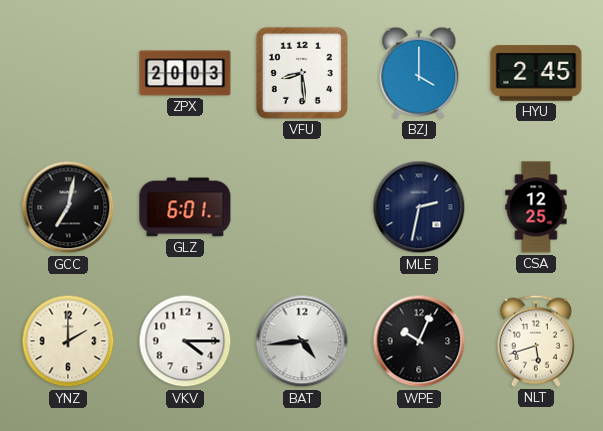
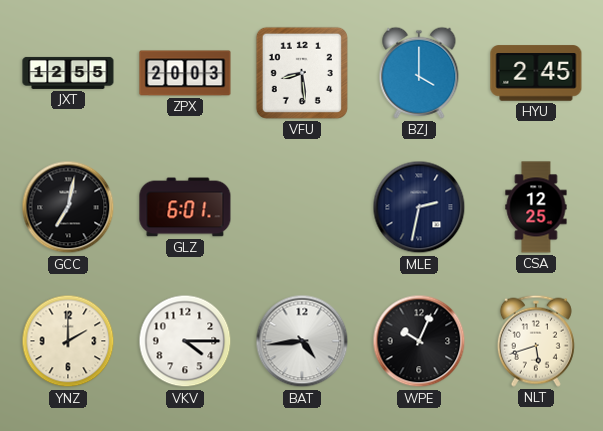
JXT: none -> 12:55 (68, 73)
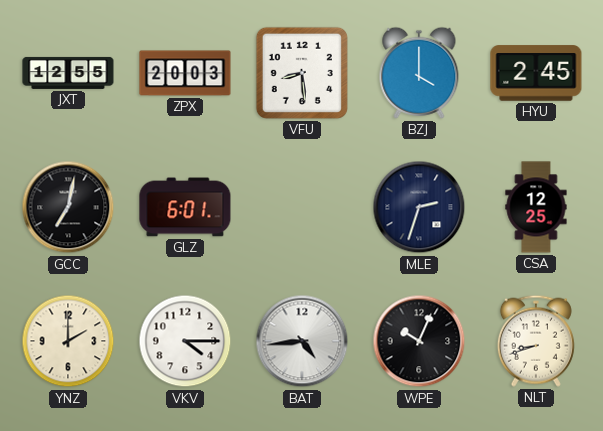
MLE: 2:32 -> 2:33 (419, 207)
NLT: 5:42 -> 8:42 (536, 341)
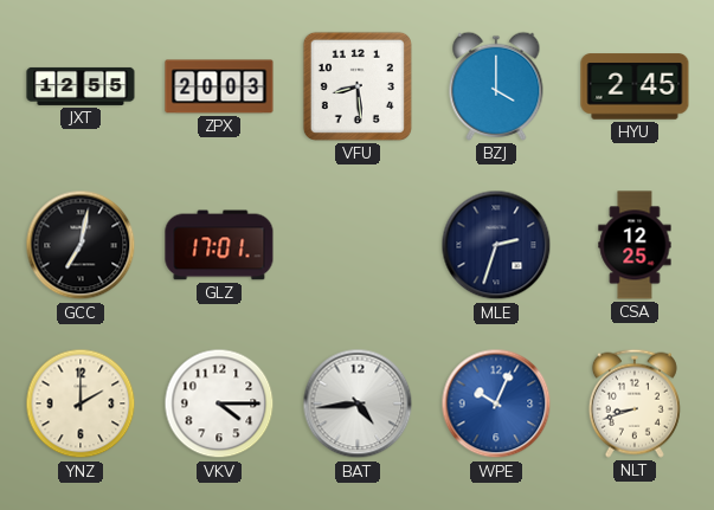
GLZ: 6:01 -> 17:01 (219, 245)
WPE dial: black -> blue (496, 404)
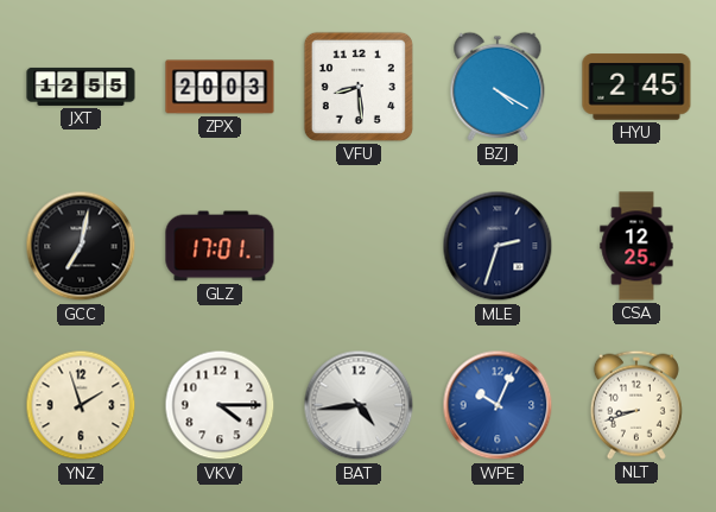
BZJ: 4:00 -> 4:20 (498, 87)
YNZ: 2:00 -> 1:57 (81, 405)
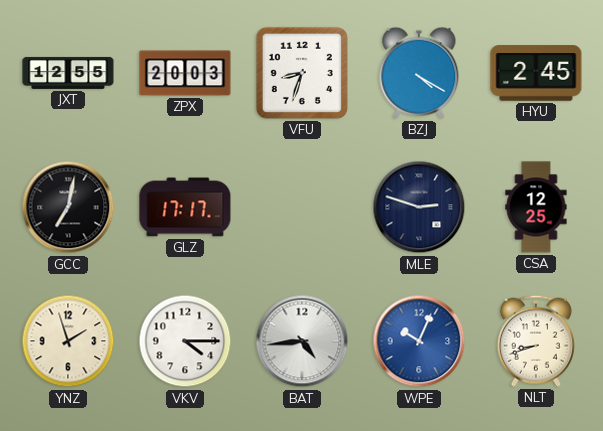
VFU: 8:29 -> 8:33 (302, 73)
GLZ: 17:01 -> 17:17 (185, 207)
MLE: 2:33 -> 2:48 (419, 207)
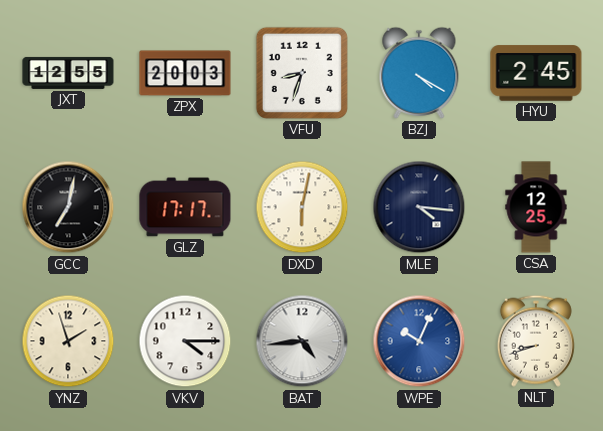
DXD: none -> 6:02 (302, 207)
MLE: 2:48 -> 4:16 (419, 207)
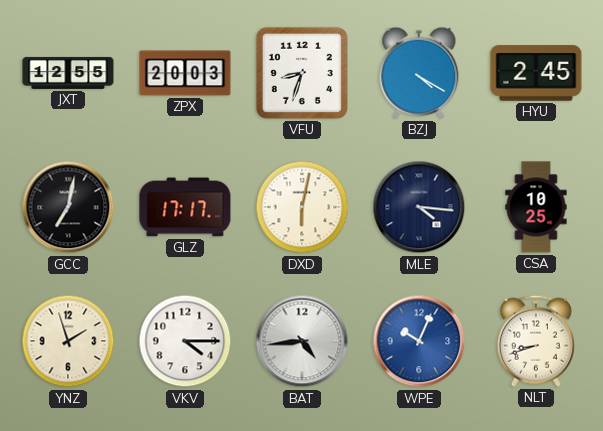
CSA: 12:25 -> 10:25 (536, 207)
